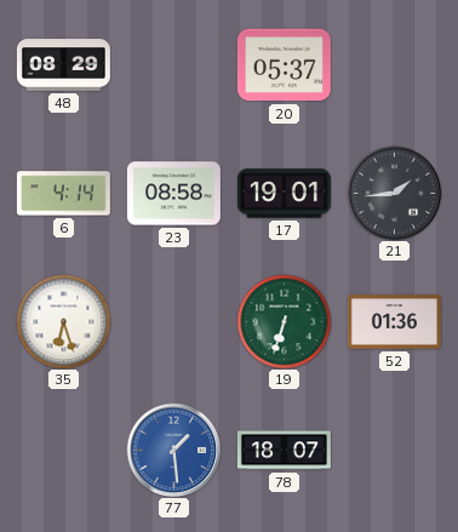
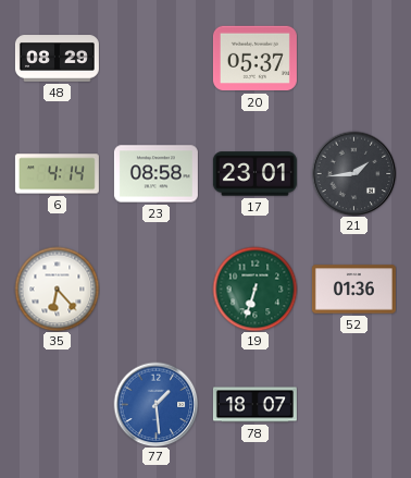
17: 19:01 -> 23:01 (254, 174)
35: 6:27 -> 6:23 (57, 289)
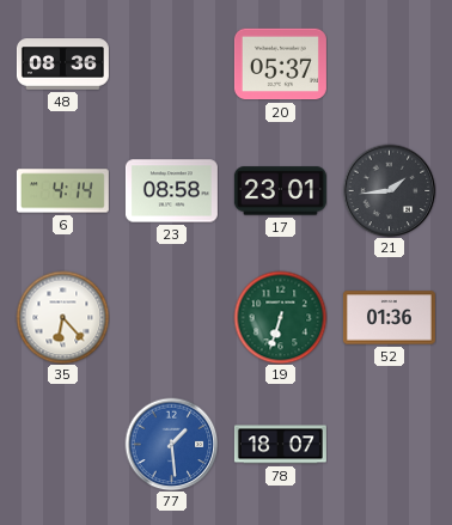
48: 08:29 -> 08:36 (62, 65)
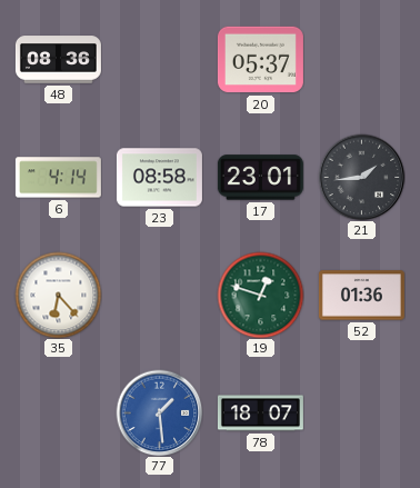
19: 6:33 -> 12:48 (260, 295)
